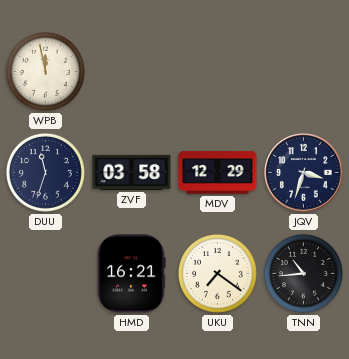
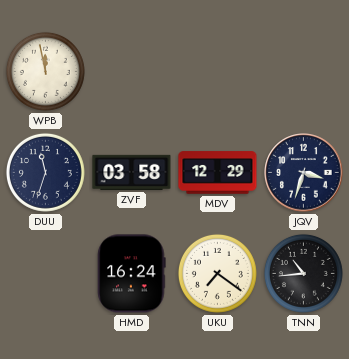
HMD: 16:21 -> 16:24 (132, 274)
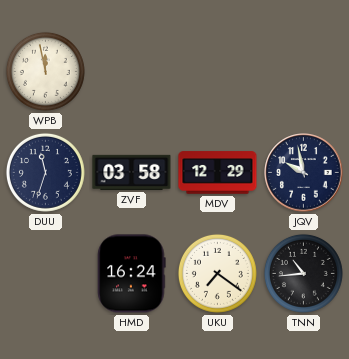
JQV: 3:33 -> 9:58 (304, 173)
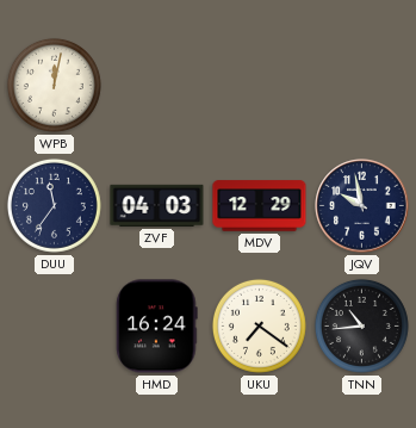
WPB: 11:58 -> 12:02 (54, 85)
DUU: 11:33 -> 11:36 (54, 205)
ZVF: 03:58 -> 04:03 (157, 205)
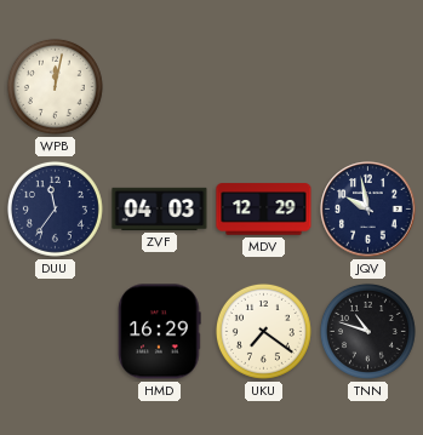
HMD: 16:24 -> 16:29 (160, 332)
TNN: 10:44 -> 10:48 (367, 331)
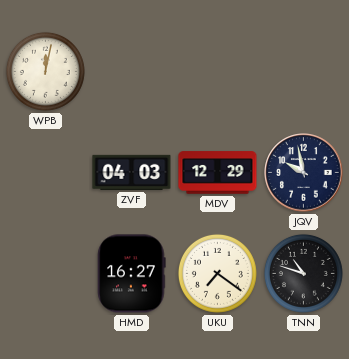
DUU: 11:36 -> none (55, 208)
HMD: 16:29 -> 16:27 (132, 274)
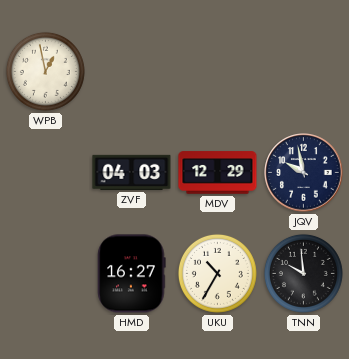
WPB: 12:02 -> 12:58 (45, 71)
UKU: 7:21 -> 10:35 (217, 273)
TNN: 10:48 -> 9:59 (303, 273)
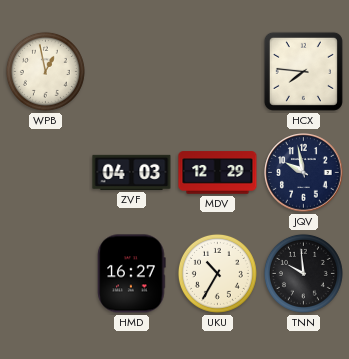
HCX: none -> 7:46 (303, 71)
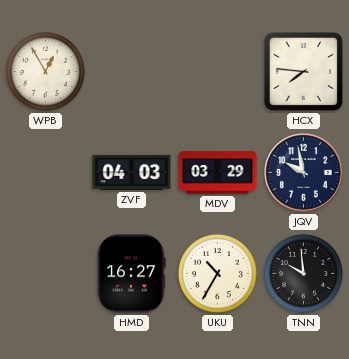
WPB: 12:58 -> 12:55 (45, 71)
MDV: 12:29 -> 03:29 (218, 173)
